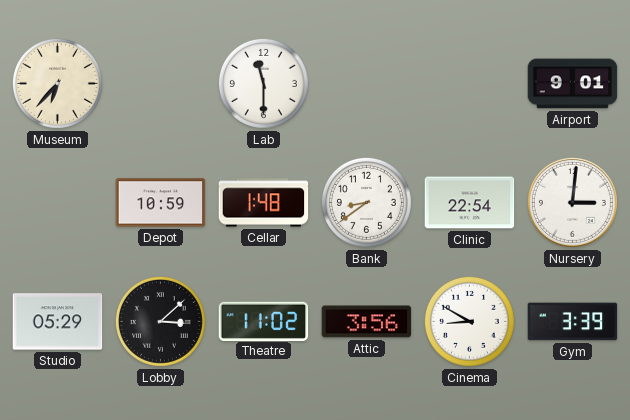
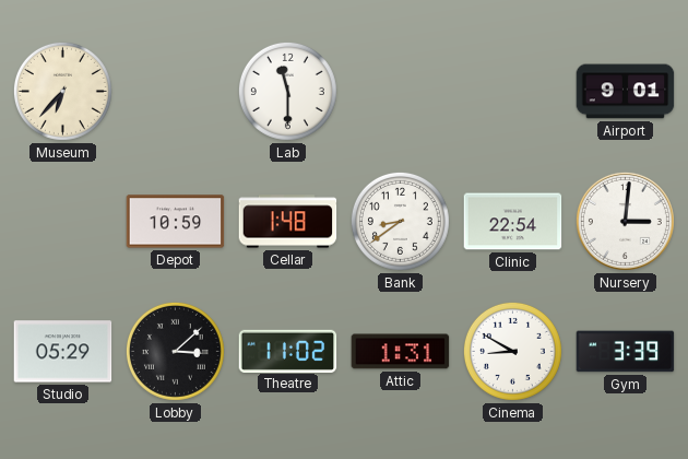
Attic: 3:56 -> 1:31 (401, 352)
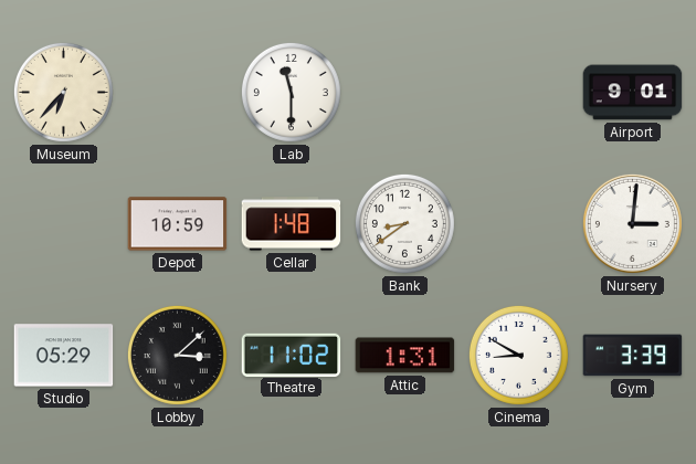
Clinic: 22:54 -> none (513, 222)
